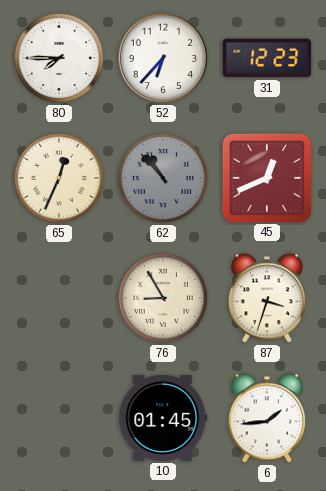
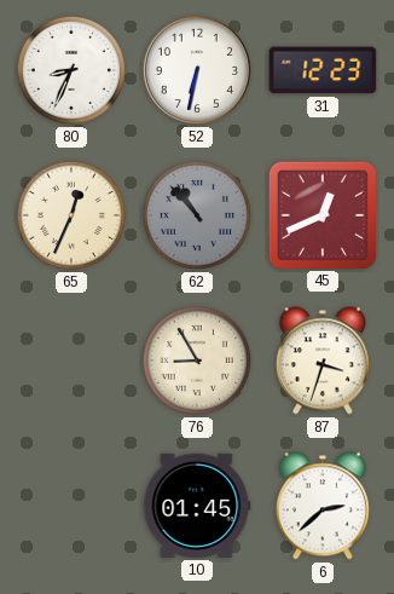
80: 7:45 -> 8:34 (71, 70)
52: 6:37 -> 6:32 (197, 70)
6: 1:44 -> 2:38 (323, 506)
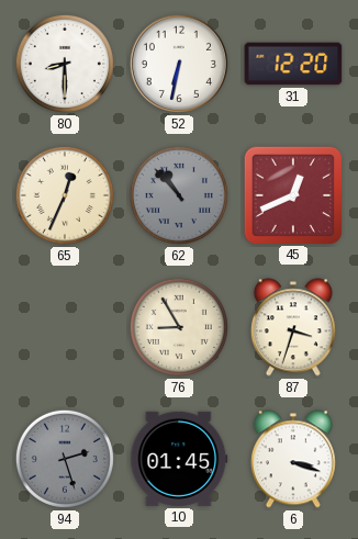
80: 8:34 -> 8:30 (65, 64)
31: 12:23 -> 12:20 (293, 64)
94: none -> 2:27 (65, 459)
6: 2:38 -> 3:18 (293, 459)
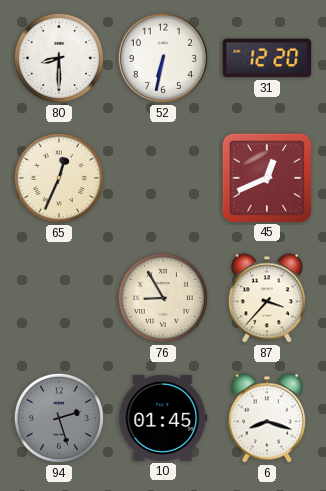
62: 10:53 -> none (179, 195)
87: 3:33 -> 3:37 (267, 298)
6: 3:18 -> 8:18 (267, 418)
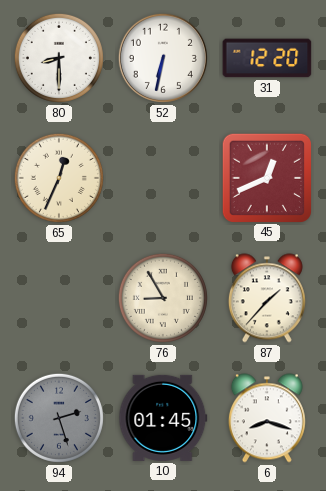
87: 3:37 -> 1:37 (267, 298)
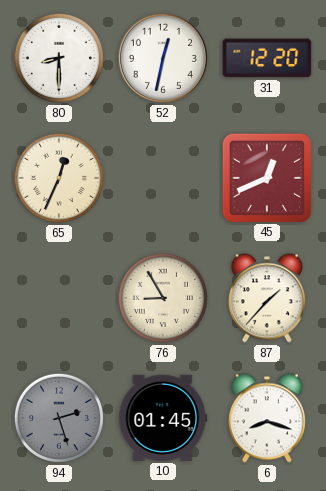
52: 6:32 -> 12:32 (163, 58)
